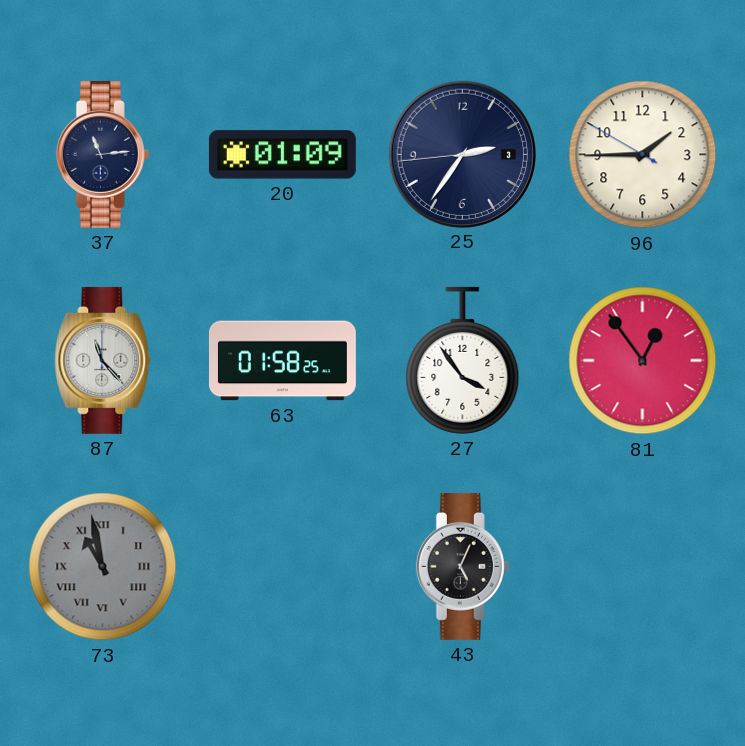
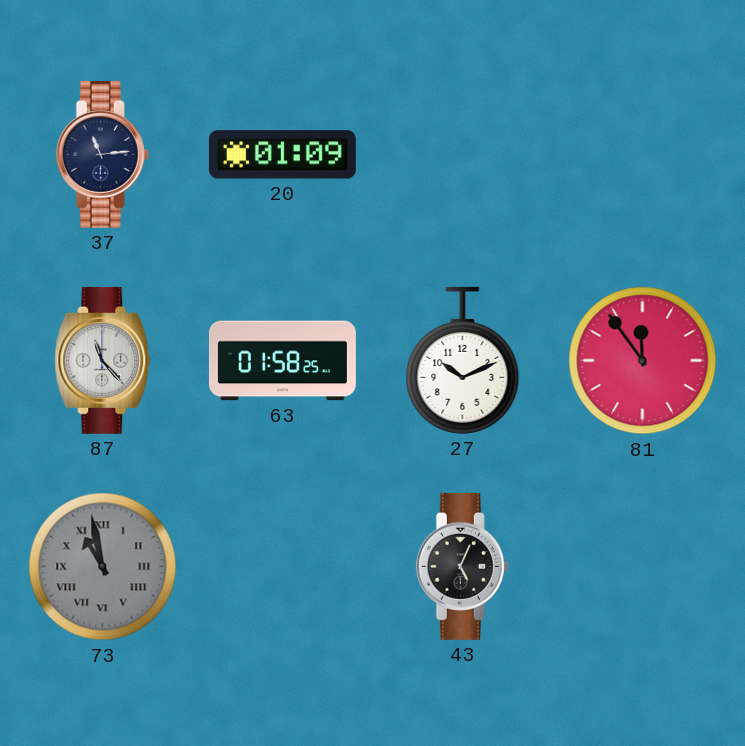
25: 2:35 -> none (462, 154)
96: 1:44 -> none (643, 155)
27: 3:54 -> 10:11 (463, 360)
81: 12:54 -> 11:54 (643, 361)
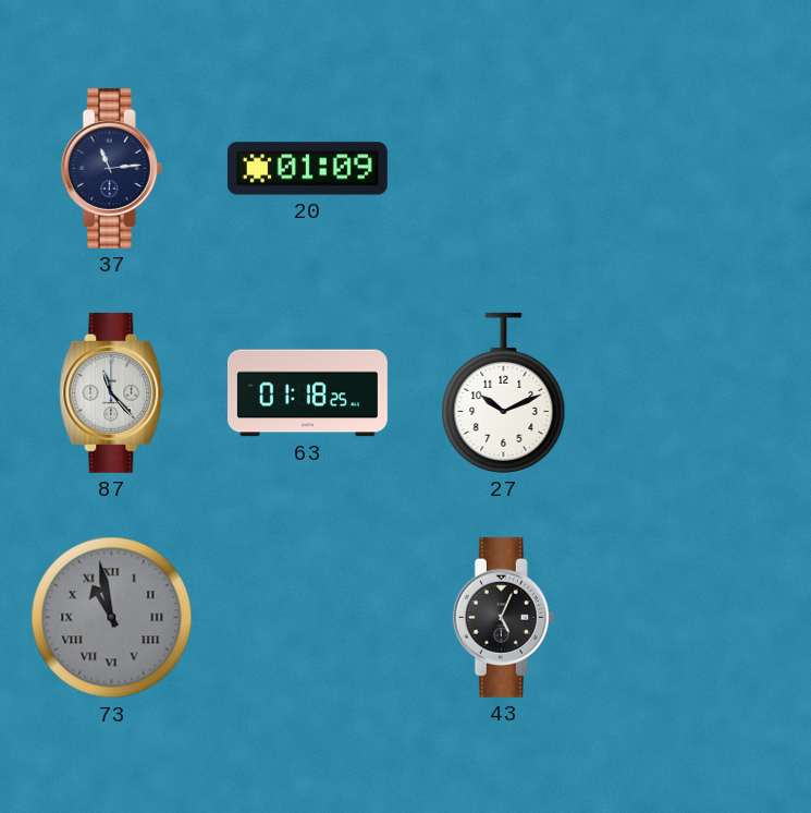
63: 01:58 -> 01:18 (307, 393)
81: 11:54 -> none (643, 361)
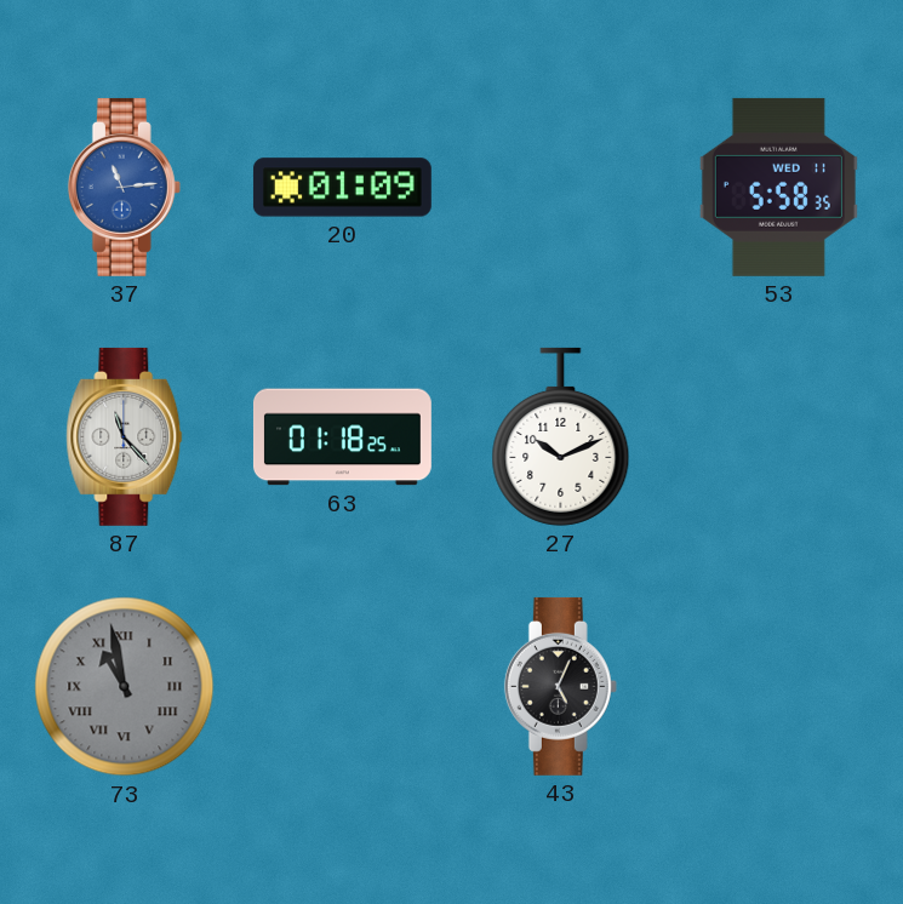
37 dial: navy -> blue (124, 187)
53: none -> 5:58 (778, 187)
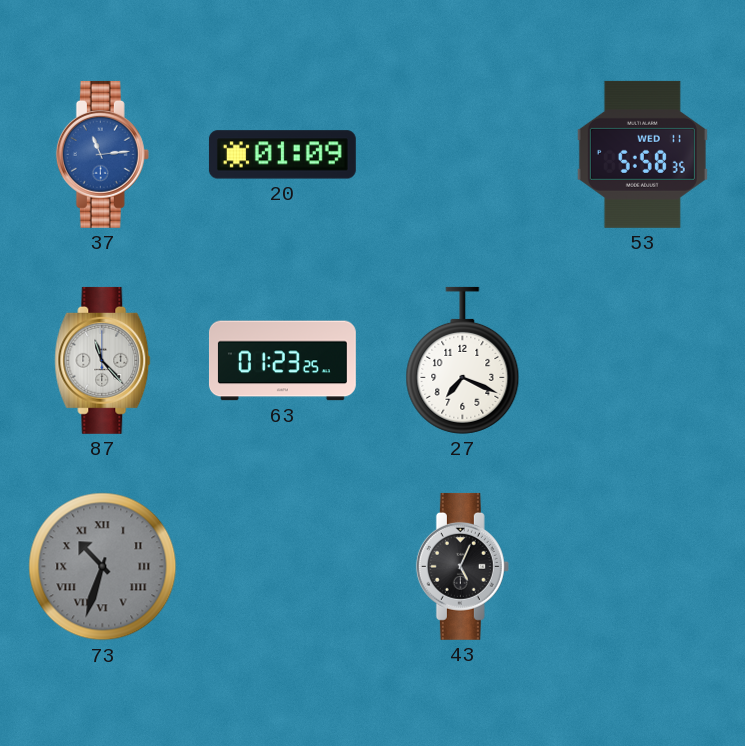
63: 01:18 -> 01:23 (282, 361)
27: 10:11 -> 7:19 (463, 360)
73: 10:58 -> 10:33 (103, 567)
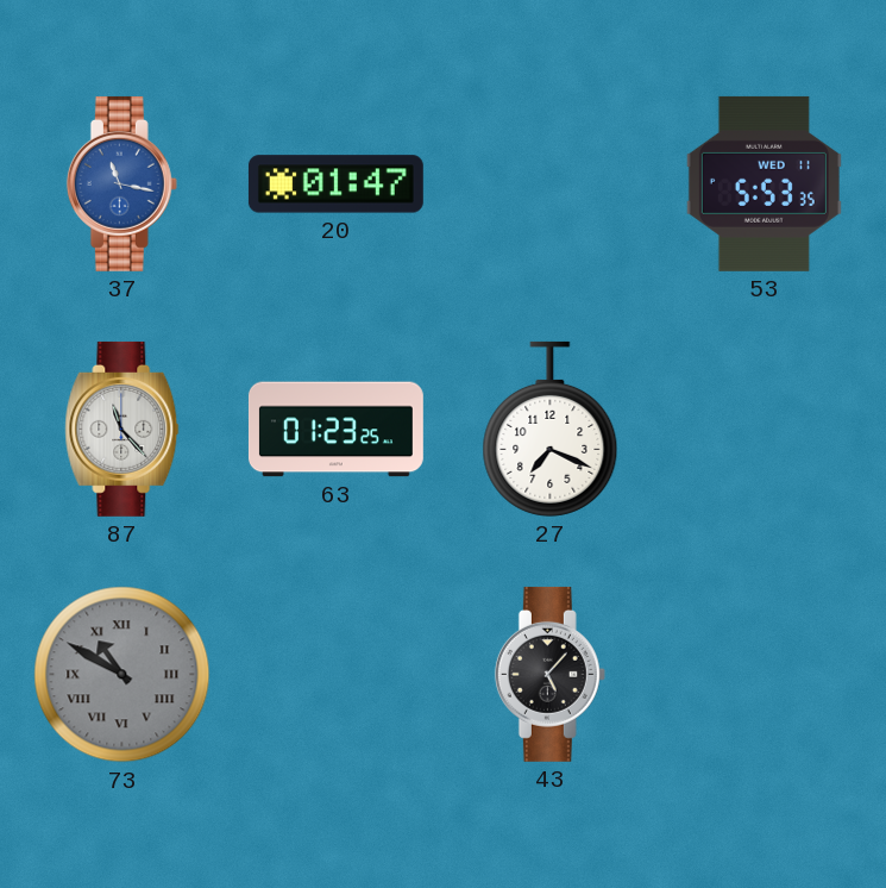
37: 11:14 -> 11:17 (121, 183)
20: 01:09 -> 01:47 (335, 185)
53: 5:58 -> 5:53 (764, 183)
73: 10:33 -> 10:50 (122, 675)
43: 5:04 -> 5:07 (549, 674)
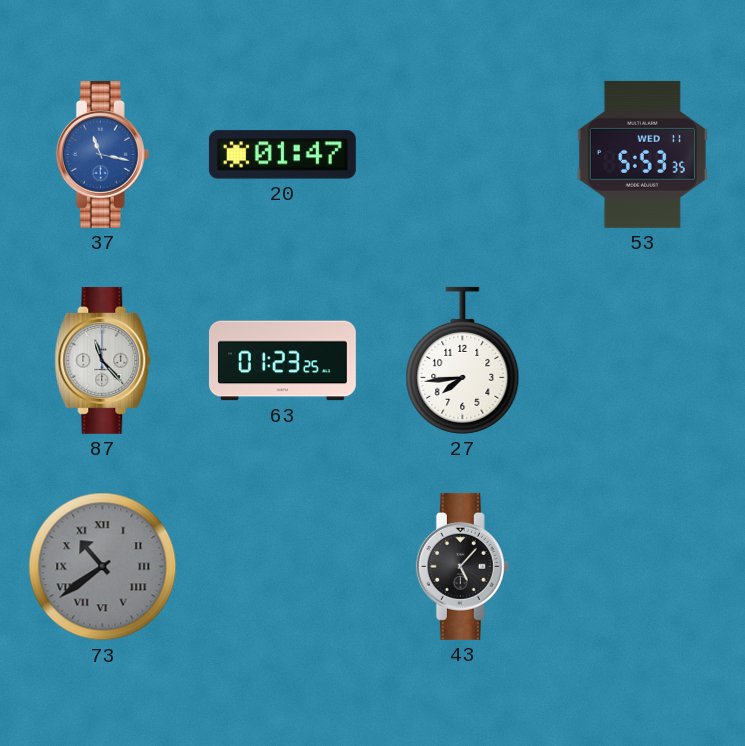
27: 7:19 -> 7:44 (463, 360)
73: 10:50 -> 10:39 (103, 567)
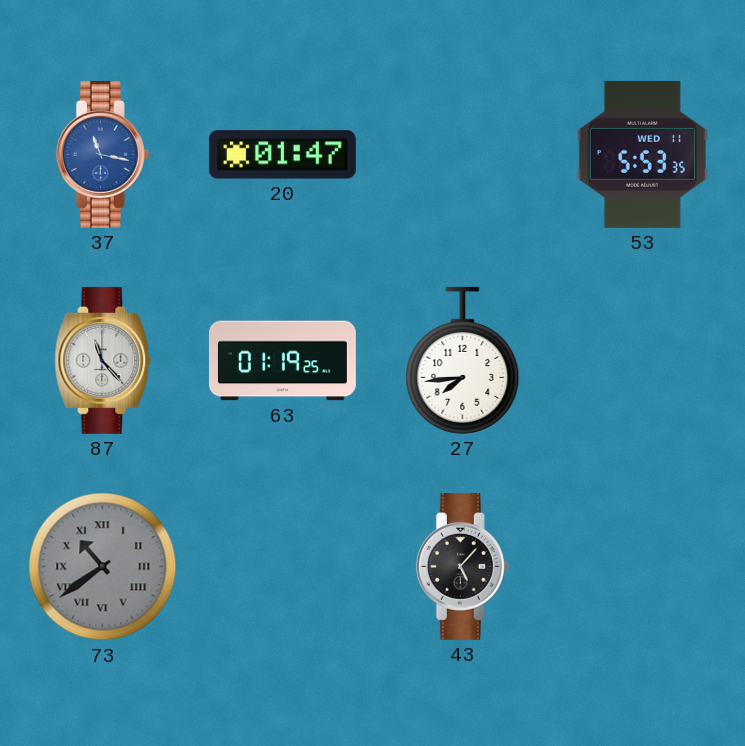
63: 01:23 -> 01:19 (282, 361)
